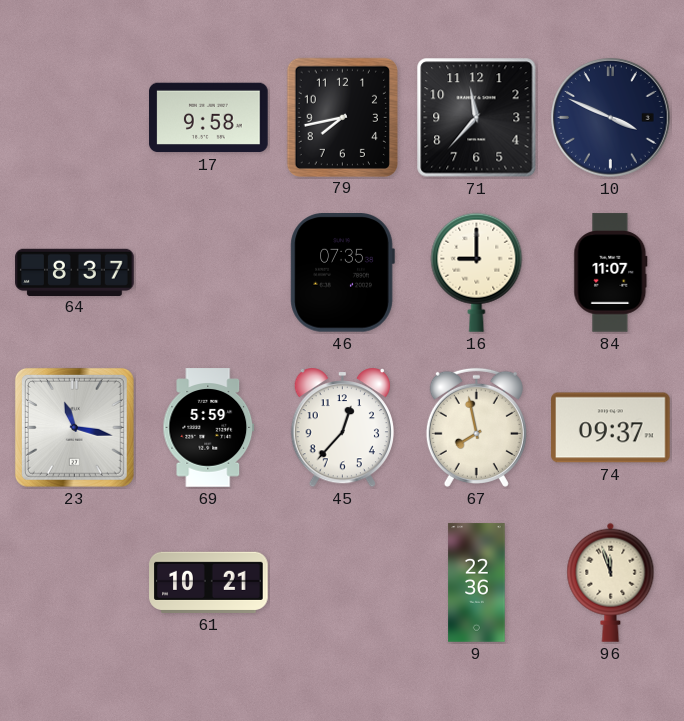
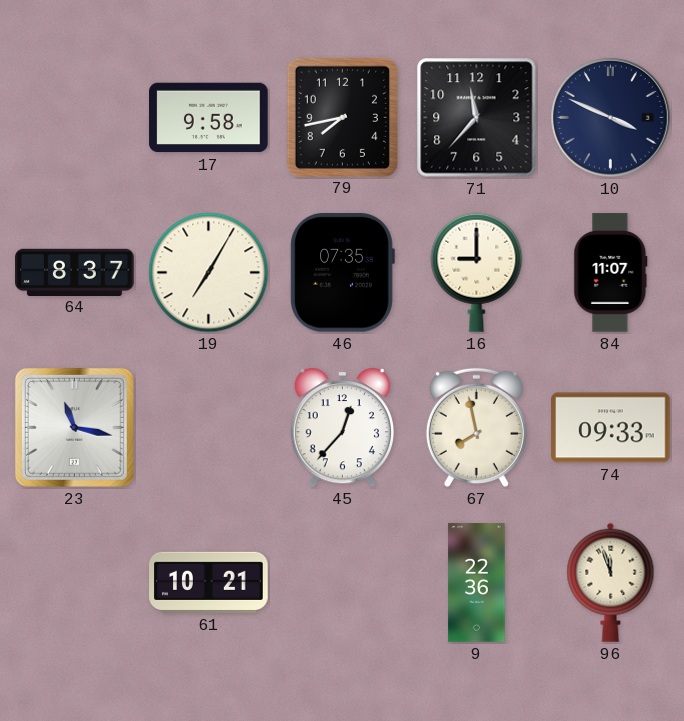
19: none -> 7:05 (209, 273)
69: 5:59 -> none (209, 428)
74: 09:37 -> 09:33 (611, 428)
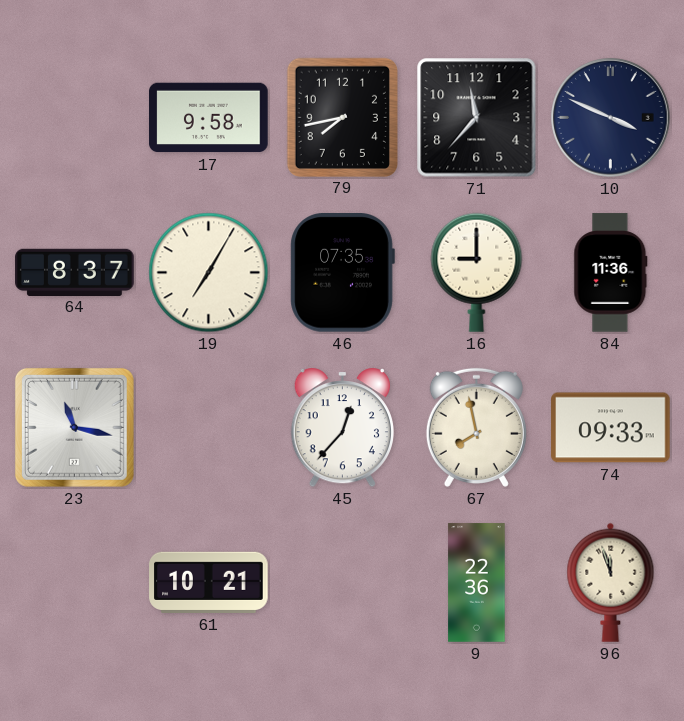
84: 11:07 -> 11:36 (611, 273)
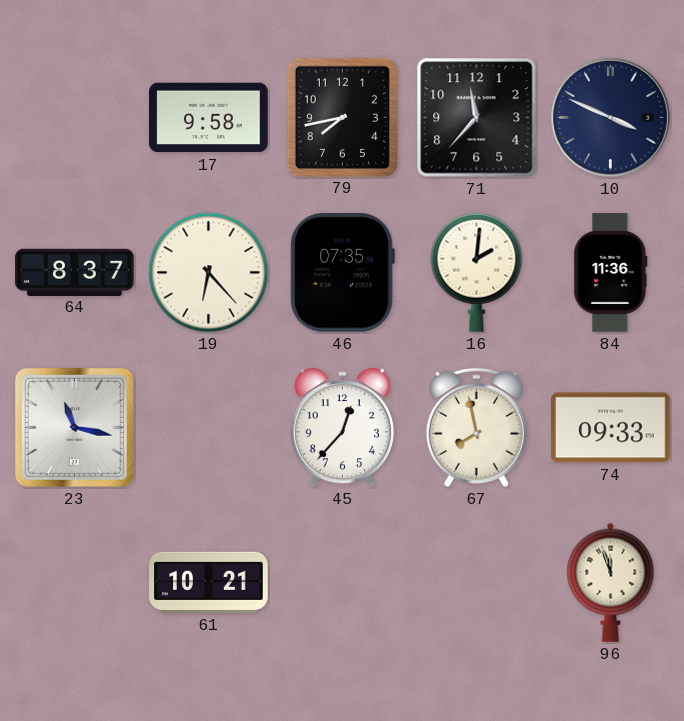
19: 7:05 -> 6:23 (209, 273)
16: 9:00 -> 2:01 (477, 272)
9: 22:36 -> none (477, 583)
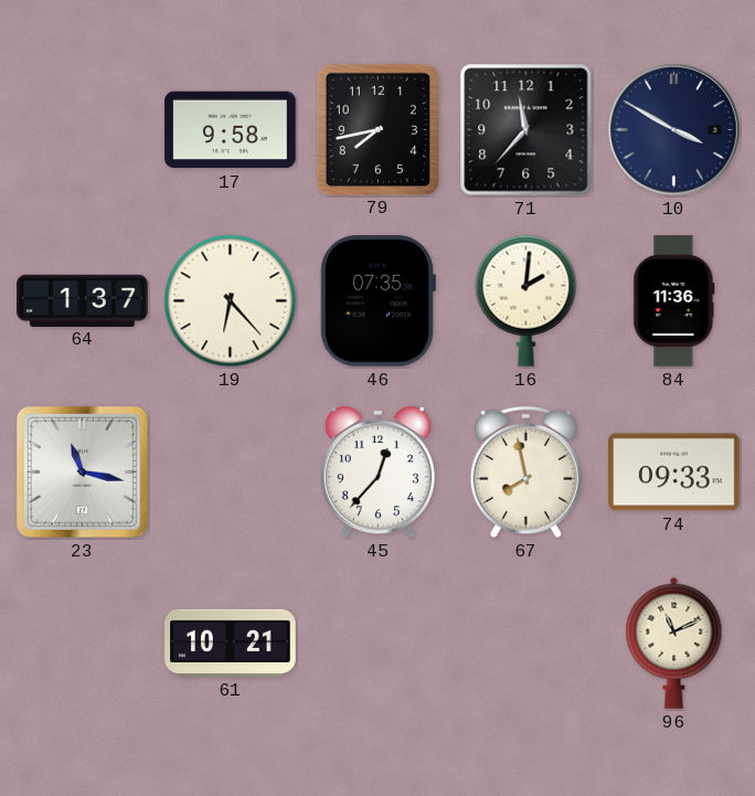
10: 3:49 -> 3:50 (674, 130)
64: 8:37 -> 1:37 (83, 300)
96: 11:57 -> 11:11 (674, 643)
